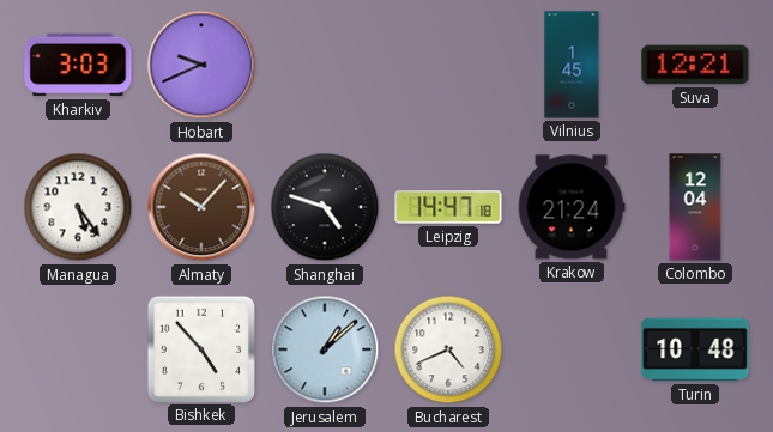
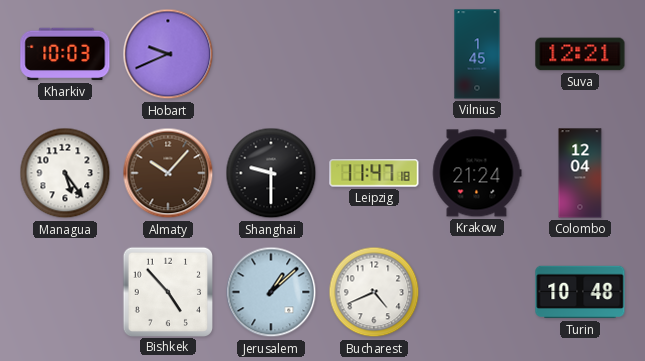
Kharkiv: 3:03 -> 10:03 (65, 54)
Shanghai: 4:48 -> 9:30 (271, 173)
Leipzig: 14:47 -> 11:47 (374, 173)
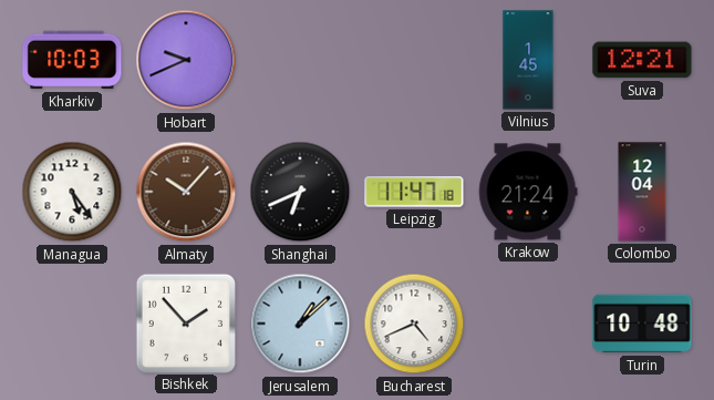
Shanghai: 9:30 -> 6:41 (300, 192)
Bishkek: 4:53 -> 1:53 (185, 322)
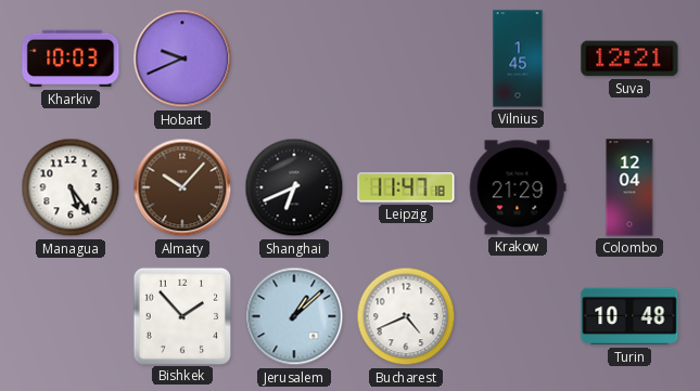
Krakow: 21:24 -> 21:29 (518, 187)
